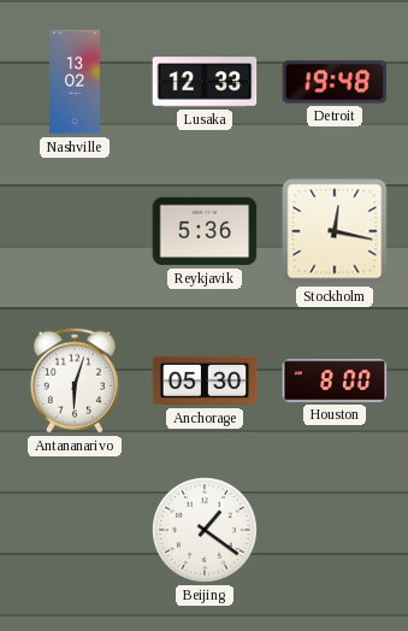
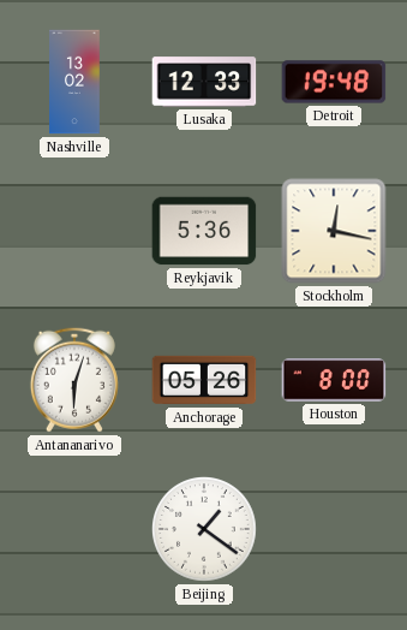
Anchorage: 05:30 -> 05:26 (204, 380)
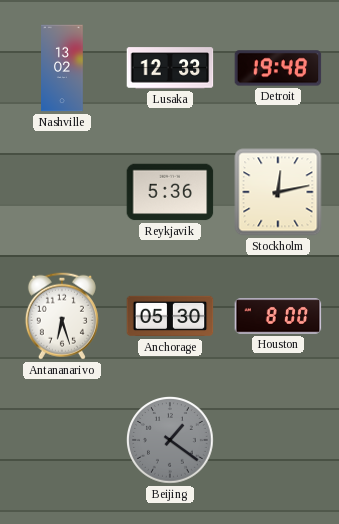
Stockholm: 12:17 -> 12:13 (278, 192)
Antananarivo: 6:03 -> 6:27 (62, 316)
Anchorage: 05:26 -> 05:30 (170, 316)
Beijing dial: white -> grey (170, 440)
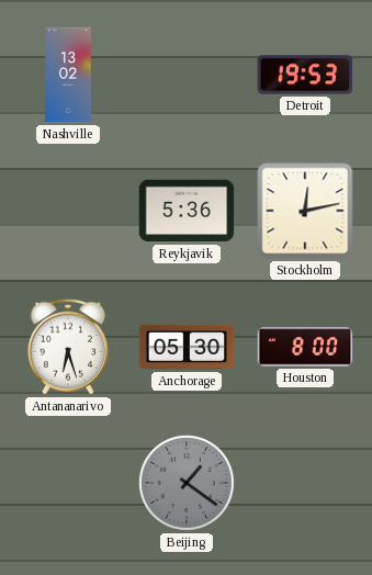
Lusaka: 12:33 -> none (170, 68)
Detroit: 19:48 -> 19:53 (305, 75)
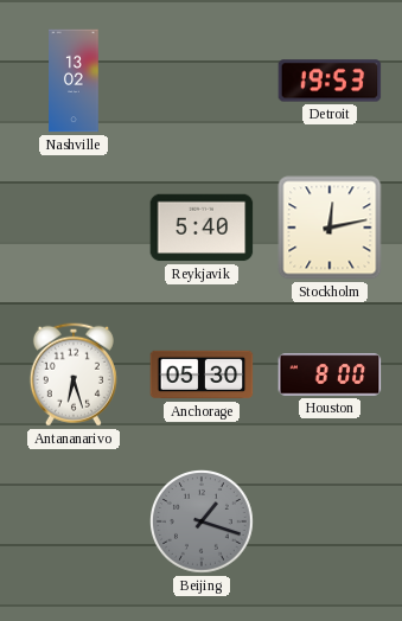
Reykjavik: 5:36 -> 5:40 (202, 228)
Beijing: 1:21 -> 1:18 (202, 521)
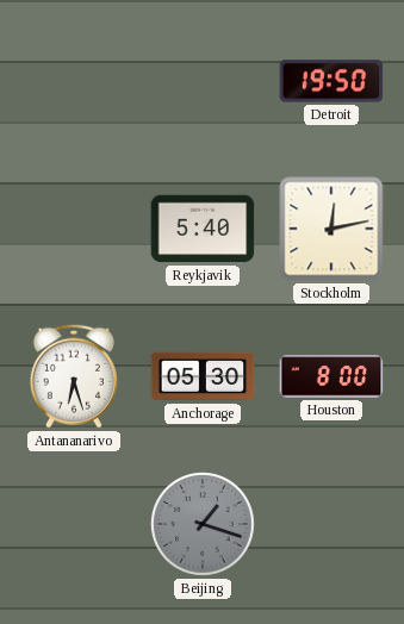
Nashville: 13:02 -> none (74, 81)
Detroit: 19:53 -> 19:50 (331, 81)
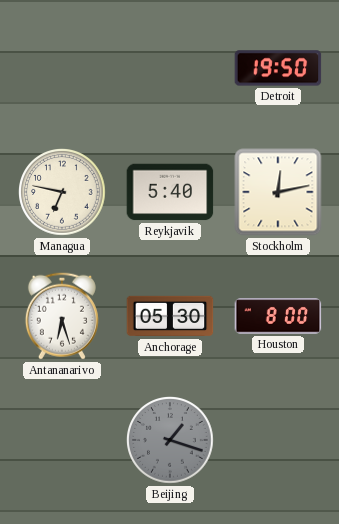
Managua: none -> 6:47 (62, 192)
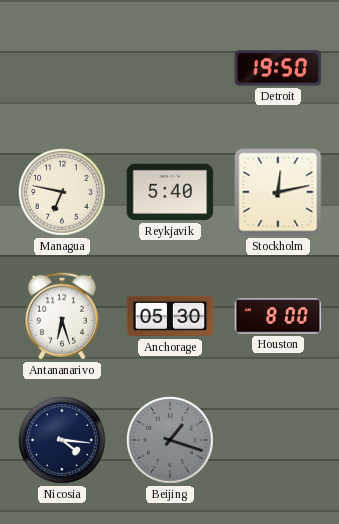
Nicosia: none -> 4:16 (62, 440)
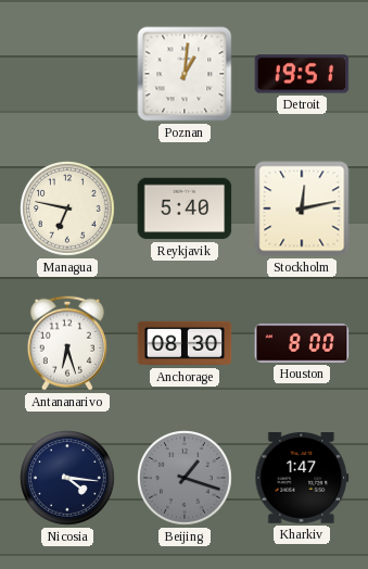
Poznan: none -> 1:01 (185, 74)
Detroit: 19:50 -> 19:51 (302, 74)
Anchorage: 05:30 -> 08:30 (185, 343)
Kharkiv: none -> 1:47 (302, 478)
